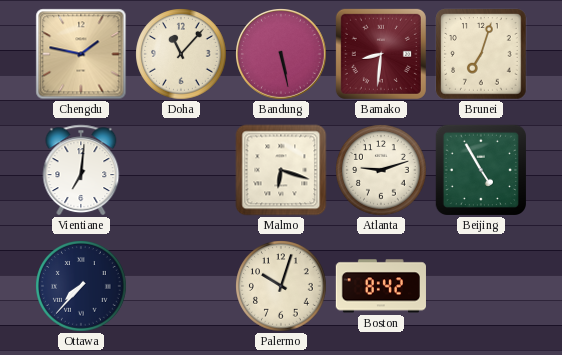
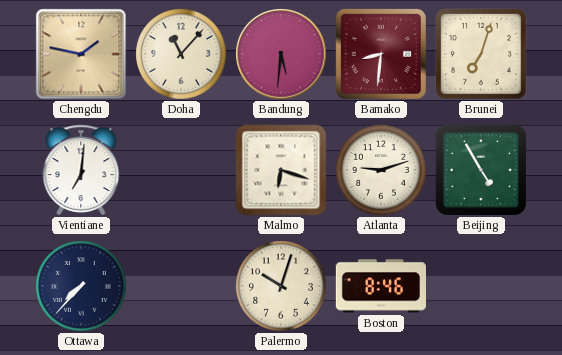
Bandung: 5:28 -> 5:31 (282, 55)
Boston: 8:42 -> 8:46 (381, 286)
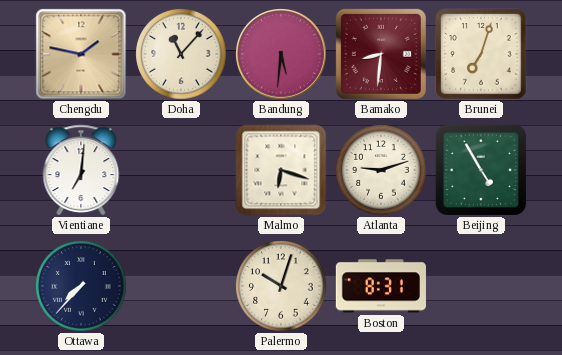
Boston: 8:46 -> 8:31 (381, 286)
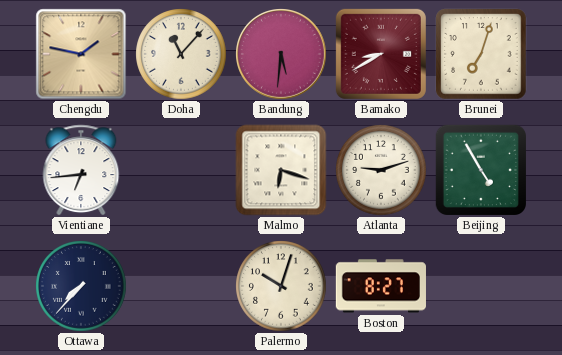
Bamako: 8:31 -> 8:40 (381, 54)
Vientiane: 7:01 -> 6:44 (81, 170)
Boston: 8:31 -> 8:27 (381, 286)
